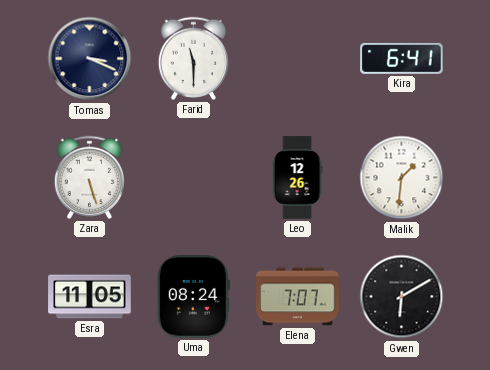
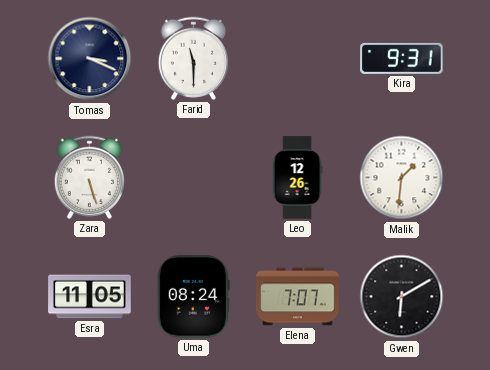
Kira: 6:41 -> 9:31 (402, 58)
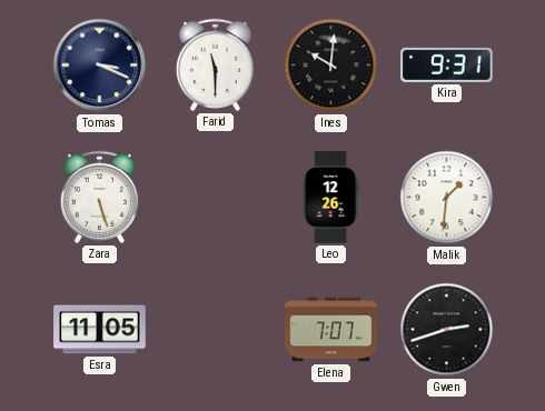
Ines: none -> 10:01 (331, 66)
Uma: 08:24 -> none (193, 297)
Gwen: 6:10 -> 2:42 (447, 330)
